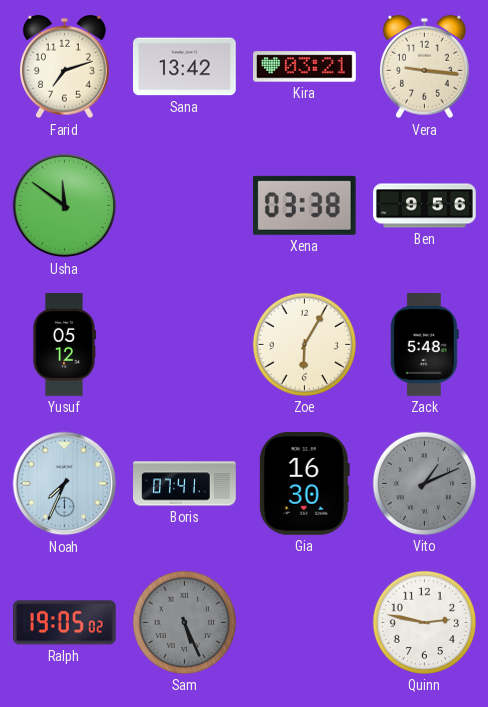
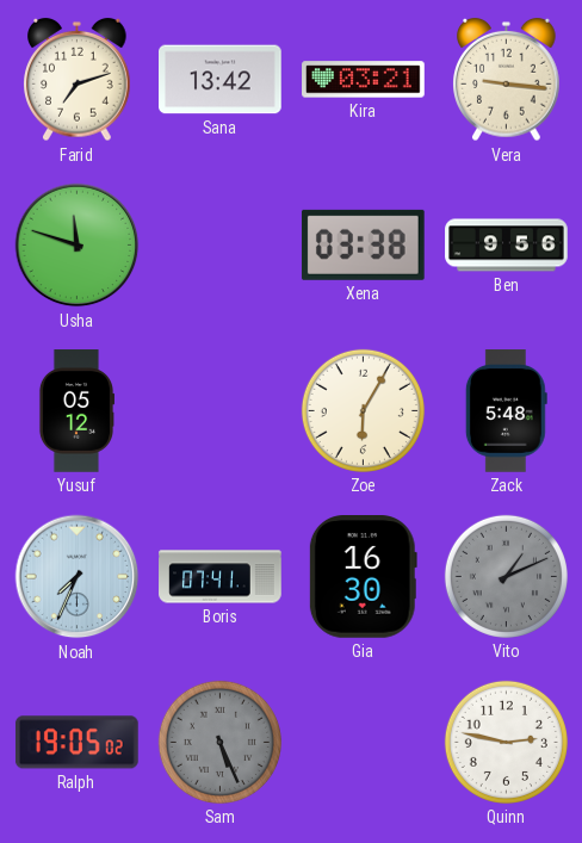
Usha: 11:51 -> 11:48 (78, 246)
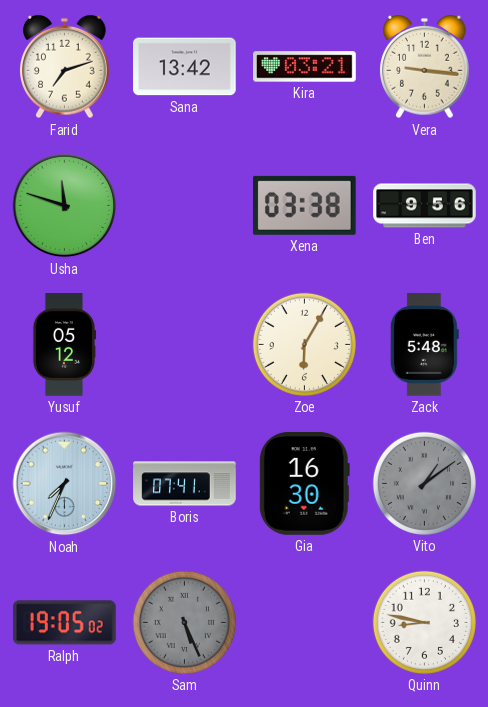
Vito: 1:11 -> 1:09 (424, 483)
Quinn: 2:47 -> 8:47 (424, 622)
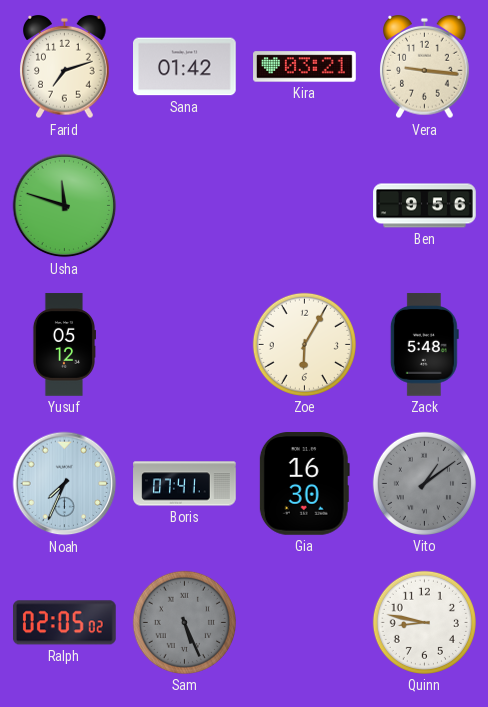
Sana: 13:42 -> 01:42 (185, 67)
Xena: 03:38 -> none (304, 205)
Ralph: 19:05 -> 02:05 (64, 623)
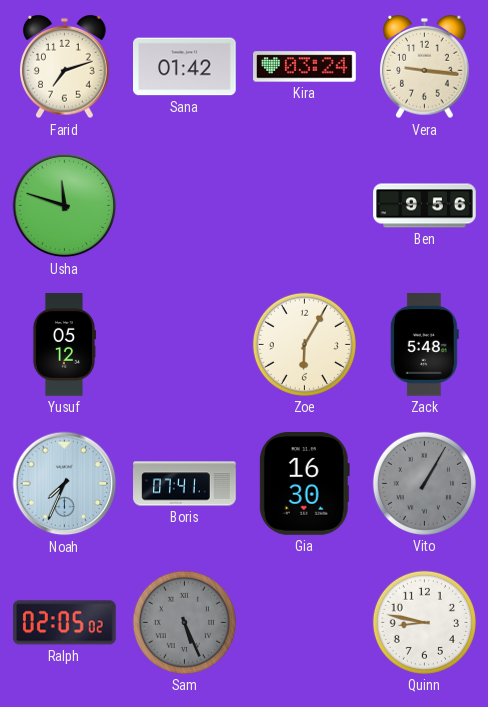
Kira: 03:21 -> 03:24 (305, 67)
Vito: 1:09 -> 1:05 (424, 483)
